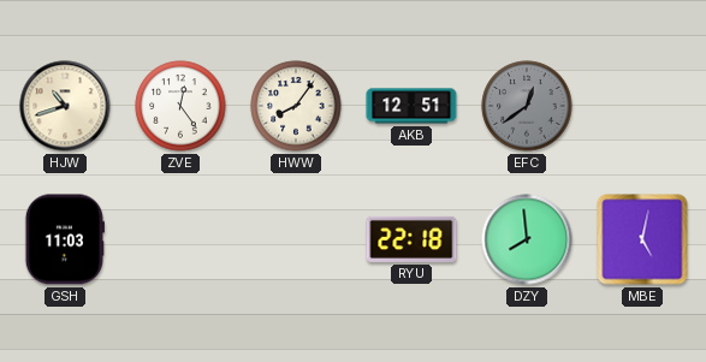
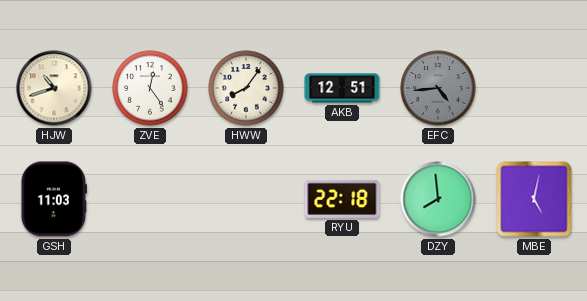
EFC: 12:39 -> 4:44 (438, 88)
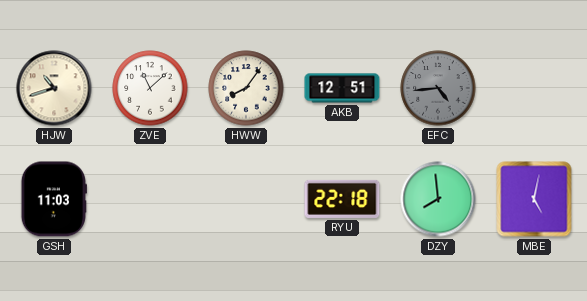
ZVE: 12:24 -> 11:08 (150, 88)
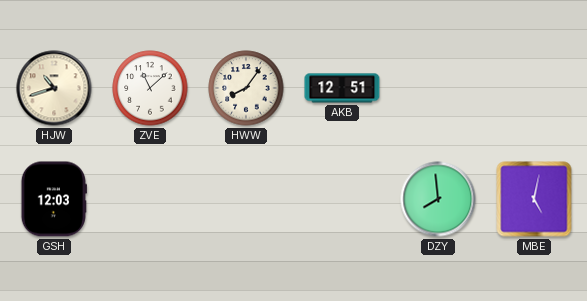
EFC: 4:44 -> none (438, 88)
GSH: 11:03 -> 12:03 (54, 199)
RYU: 22:18 -> none (342, 199)
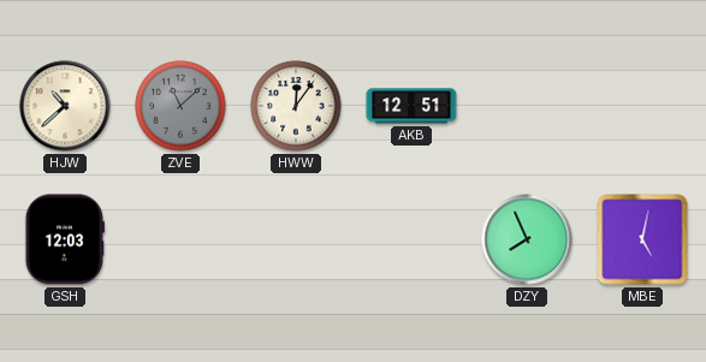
HJW: 10:42 -> 10:38 (65, 106)
ZVE dial: white -> grey (180, 106)
HWW: 8:06 -> 12:06 (296, 106)
DZY: 7:59 -> 7:56 (527, 239)
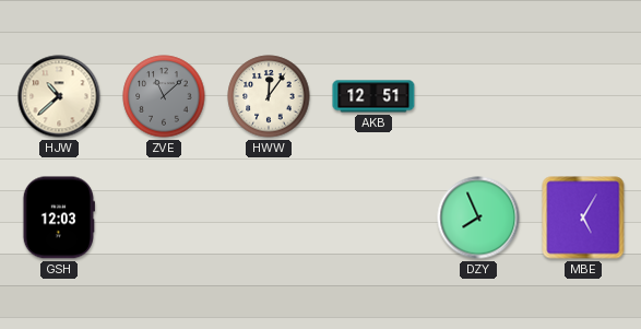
MBE: 5:02 -> 5:05 (583, 218)
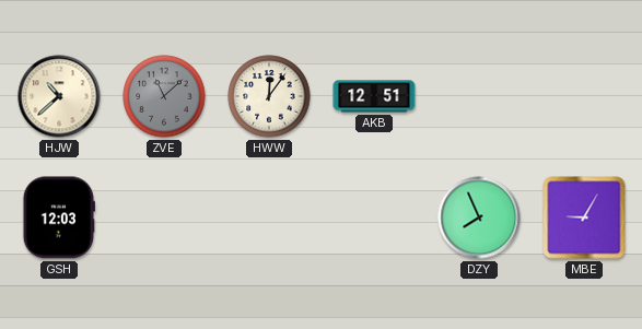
MBE: 5:05 -> 9:05 (584, 218)
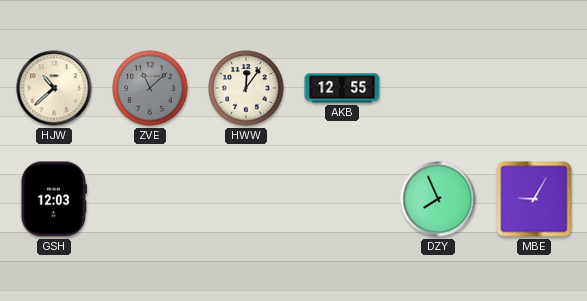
AKB: 12:51 -> 12:55 (342, 88)
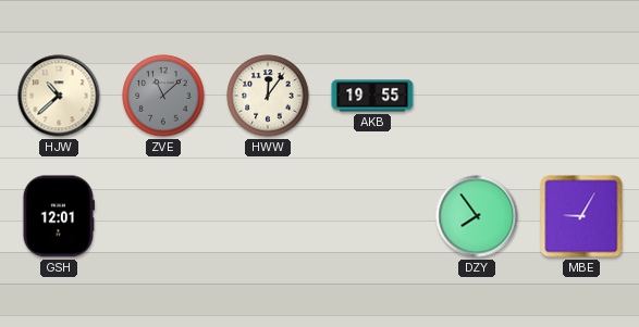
AKB: 12:55 -> 19:55 (372, 96)
GSH: 12:03 -> 12:01 (59, 216)
DZY: 7:56 -> 7:54 (477, 216)
